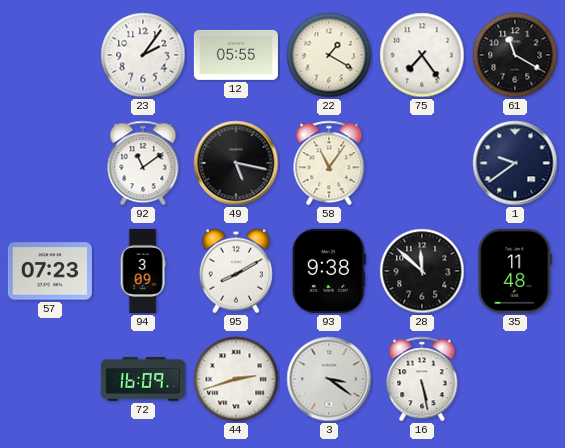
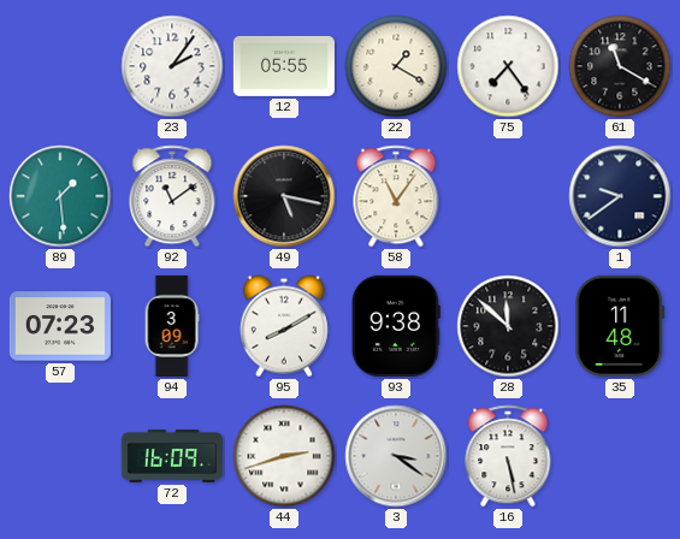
89: none -> 1:29 (60, 196)
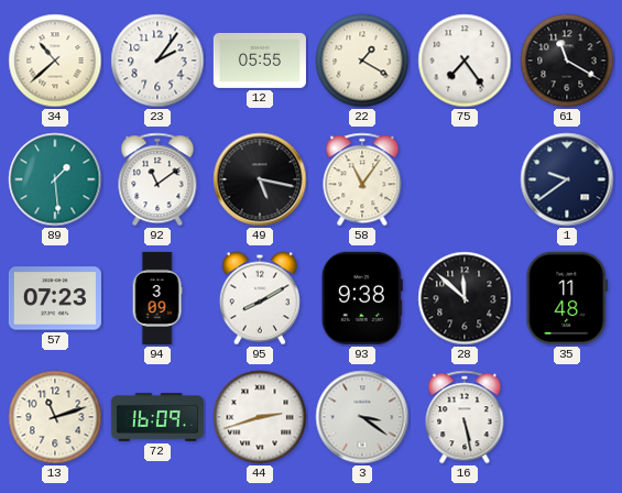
34: none -> 10:38 (55, 61)
13: none -> 11:12 (55, 417)
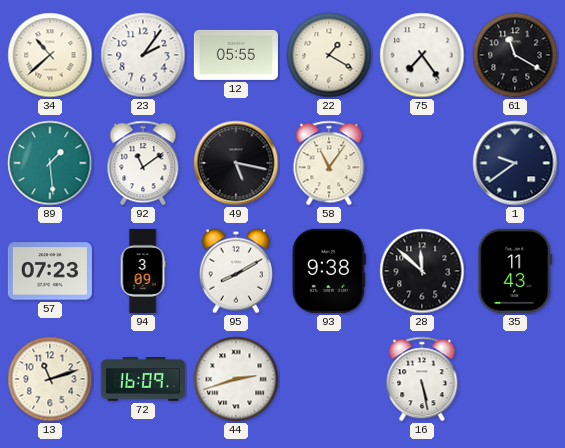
35: 11:48 -> 11:43 (515, 271)
3: 3:21 -> none (362, 417)
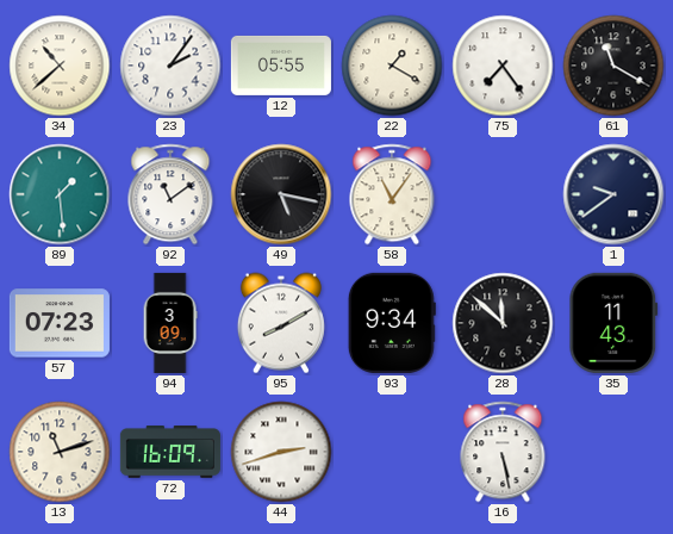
93: 9:38 -> 9:34 (392, 323)
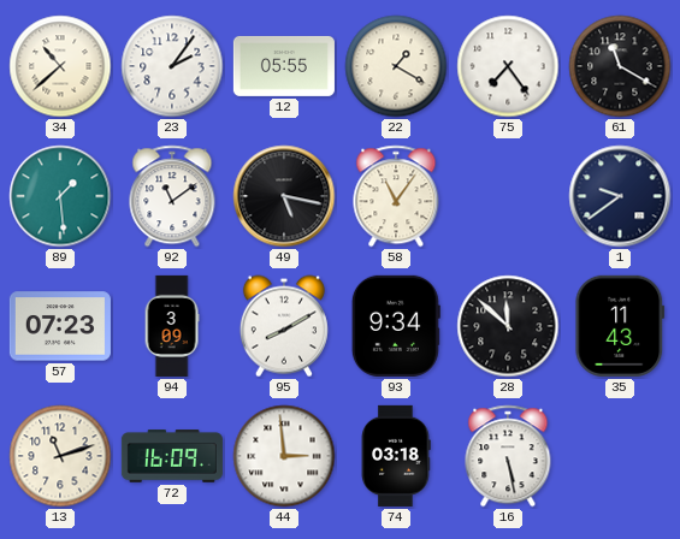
44: 2:42 -> 2:59 (284, 456)
74: none -> 03:18 (396, 456)
